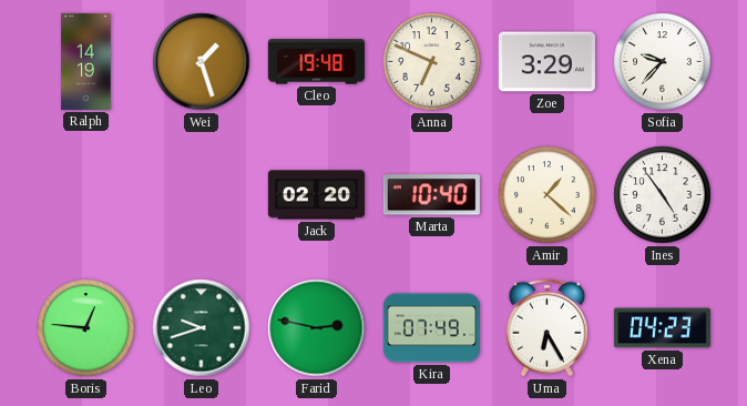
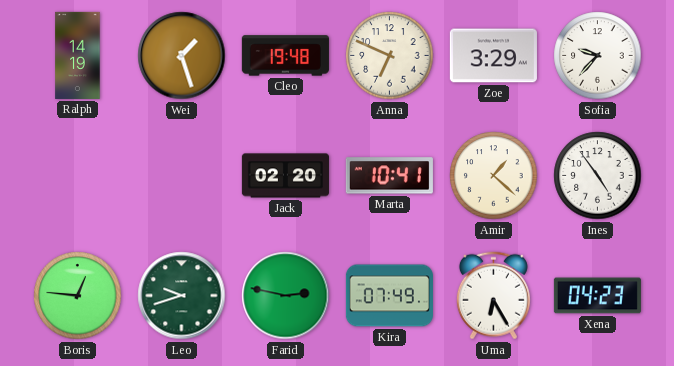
Marta: 10:40 -> 10:41 (389, 176)
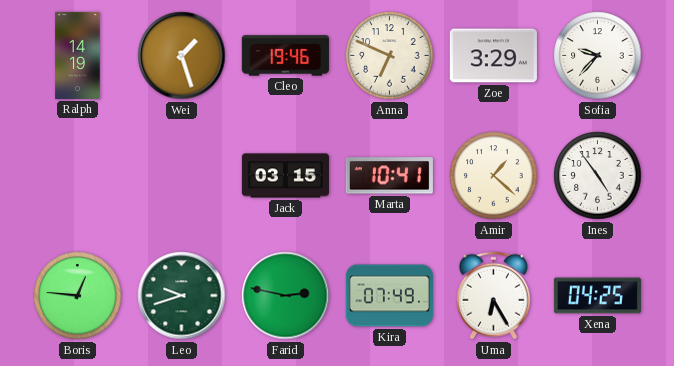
Cleo: 19:48 -> 19:46 (285, 56)
Jack: 02:20 -> 03:15 (285, 176)
Xena: 04:23 -> 04:25 (597, 296)
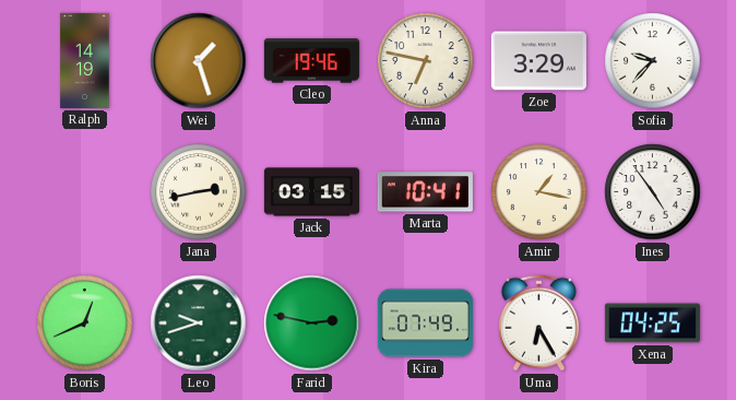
Anna: 6:49 -> 6:47 (426, 61)
Jana: none -> 2:43 (199, 192)
Amir: 1:22 -> 1:17 (539, 192)
Boris: 12:46 -> 12:41 (85, 323)
